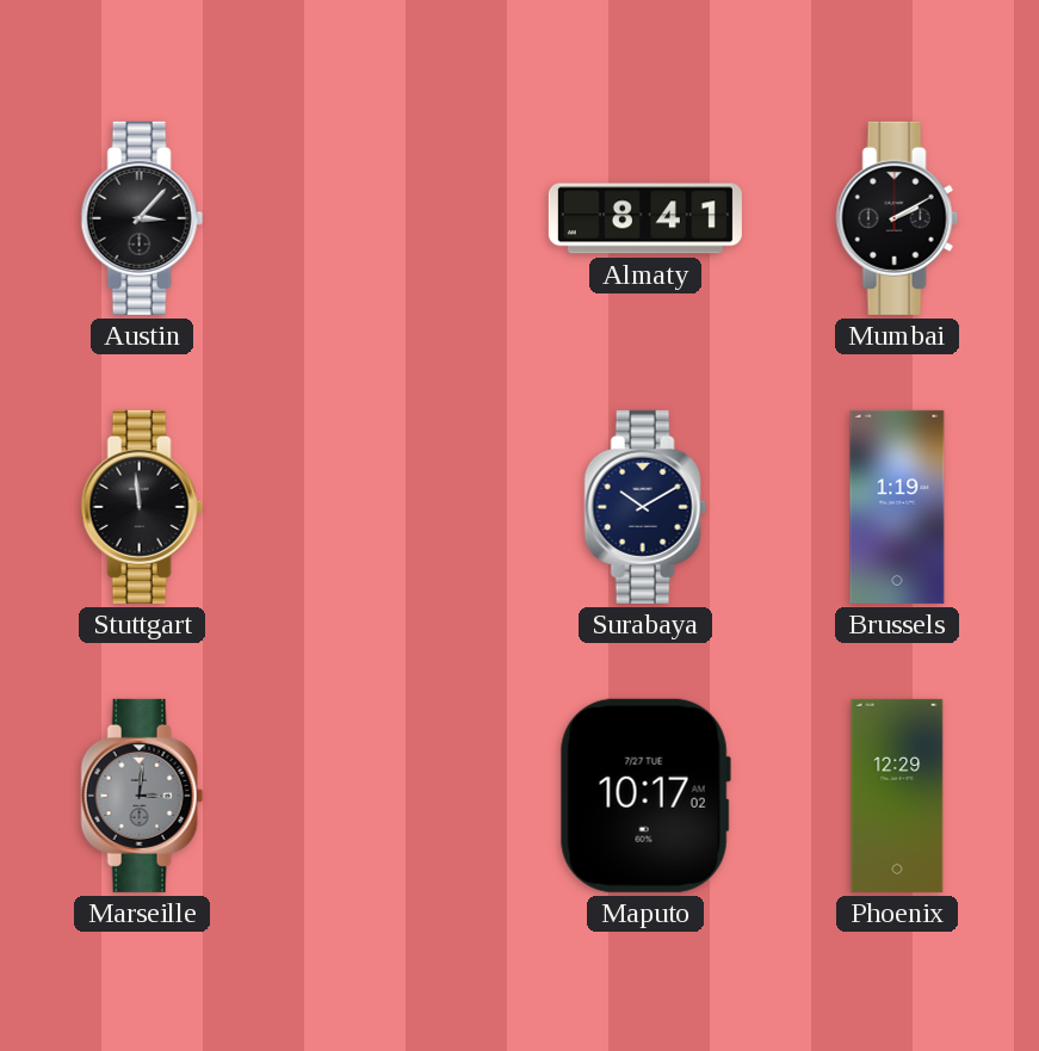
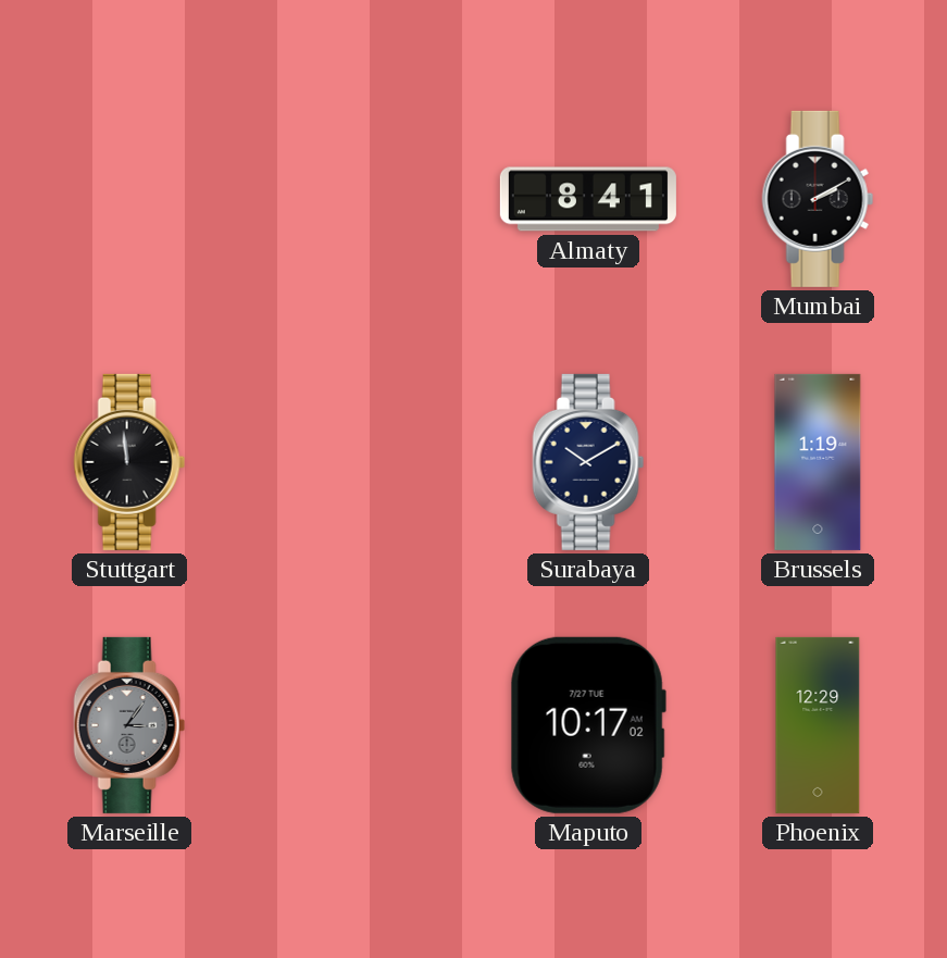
Austin: 3:07 -> none (142, 218)
Marseille: 3:01 -> 3:06 (129, 725)
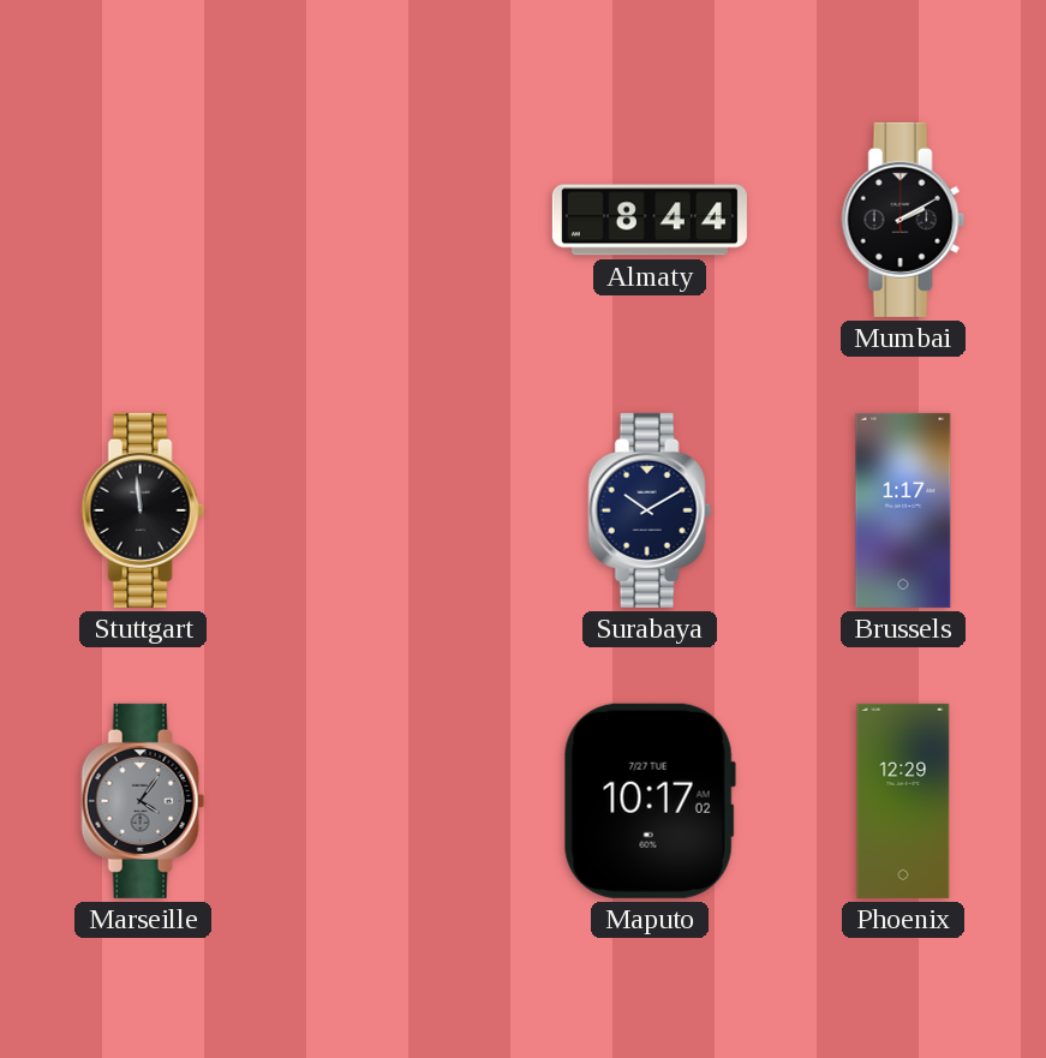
Almaty: 8:41 -> 8:44 (650, 220)
Brussels: 1:19 -> 1:17 (903, 510)
Marseille: 3:06 -> 4:06 (143, 801)
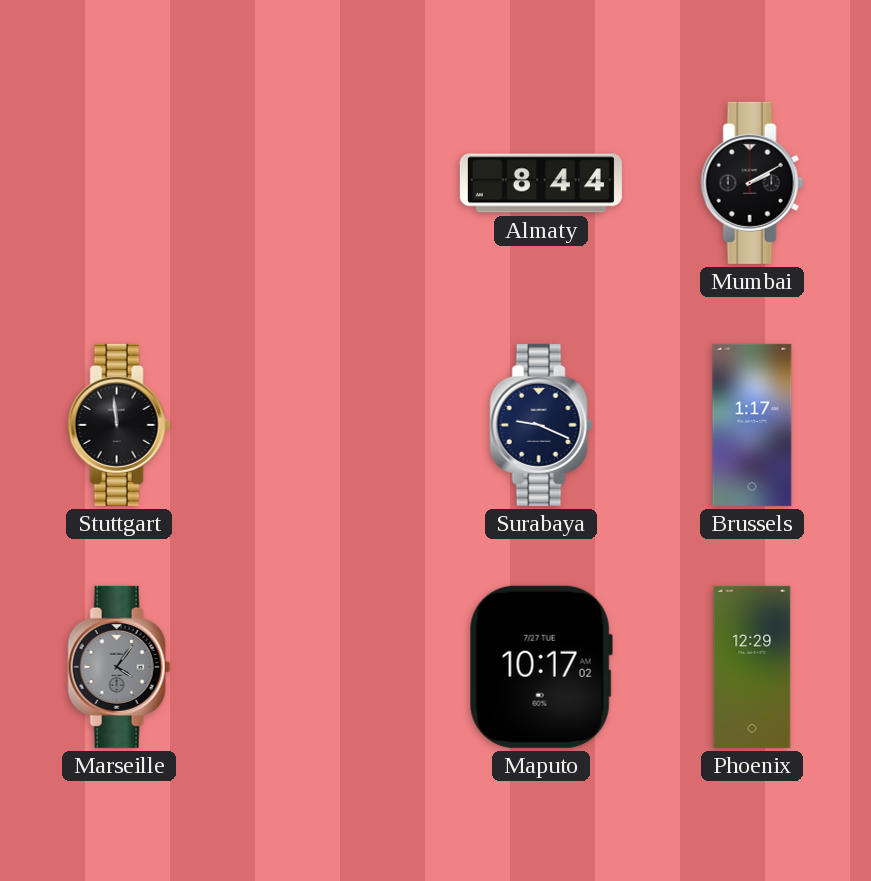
Surabaya: 10:10 -> 9:19 (541, 425)
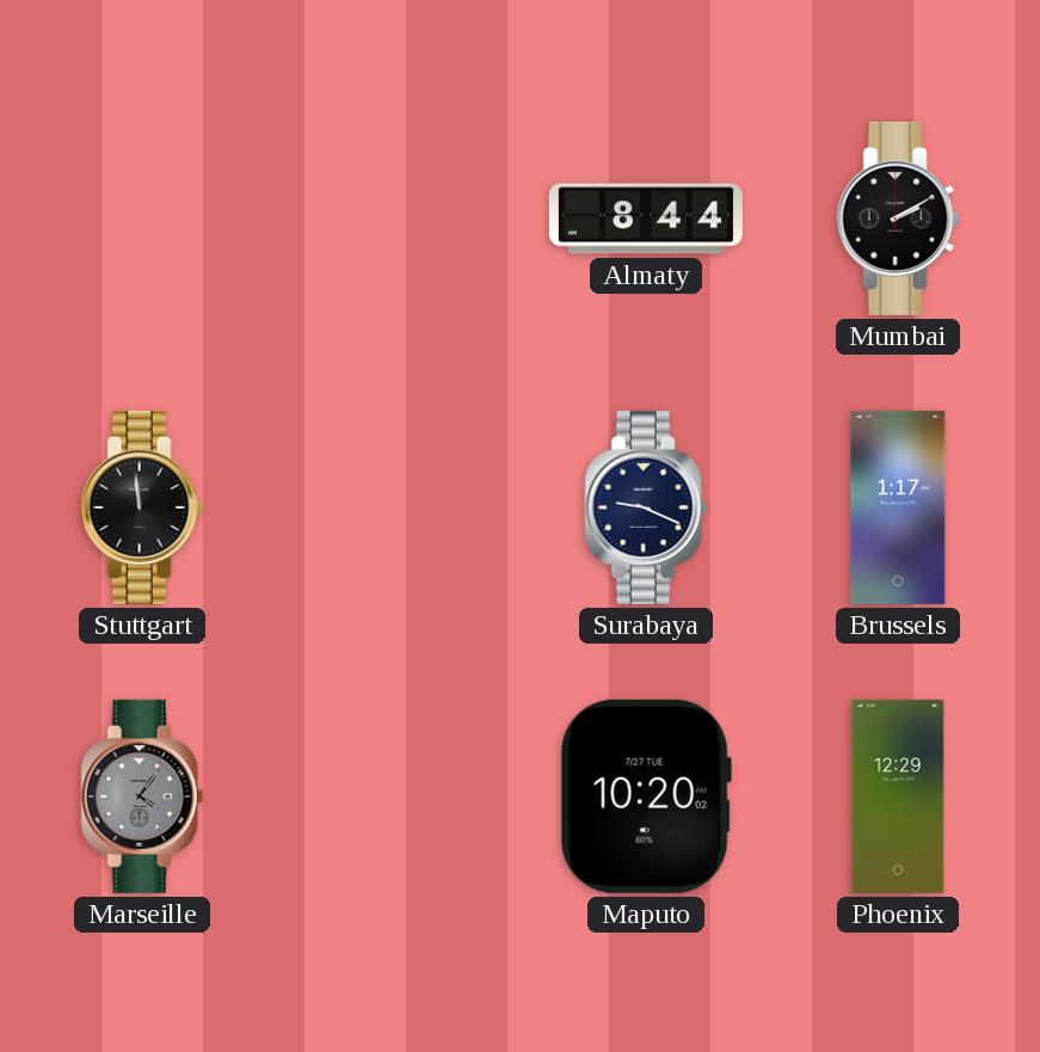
Maputo: 10:17 -> 10:20 (646, 796)
